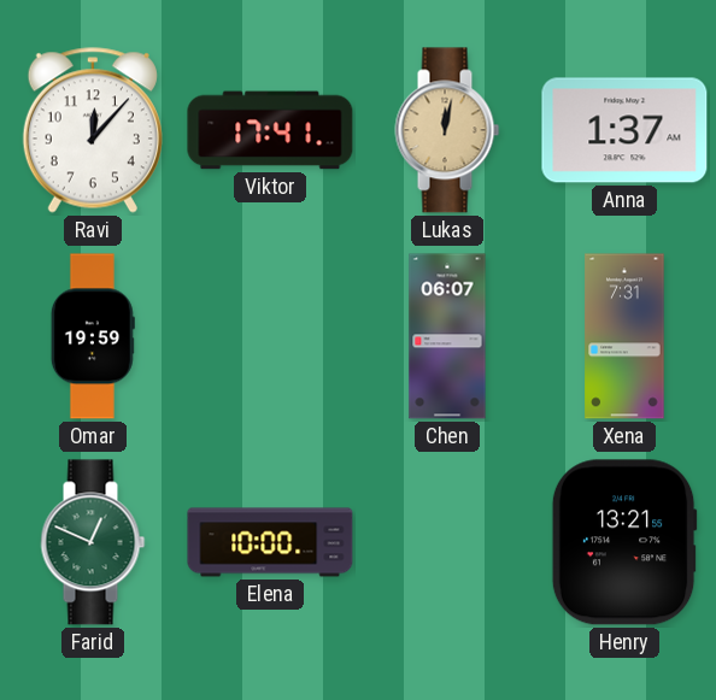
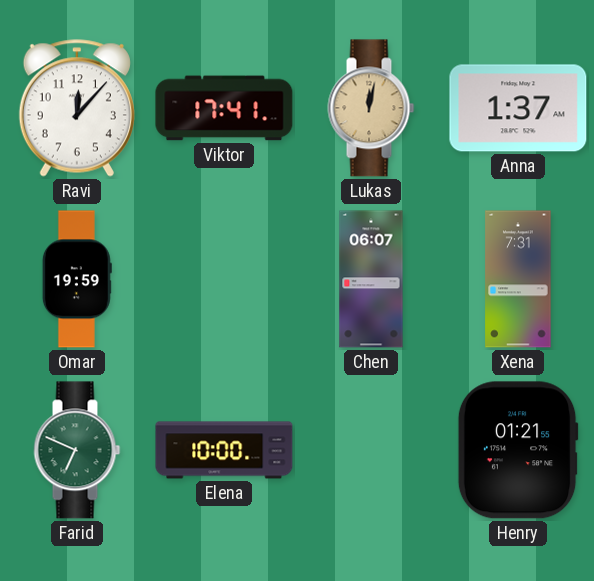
Farid: 12:49 -> 6:49 (77, 450)
Henry: 13:21 -> 01:21 (518, 450)
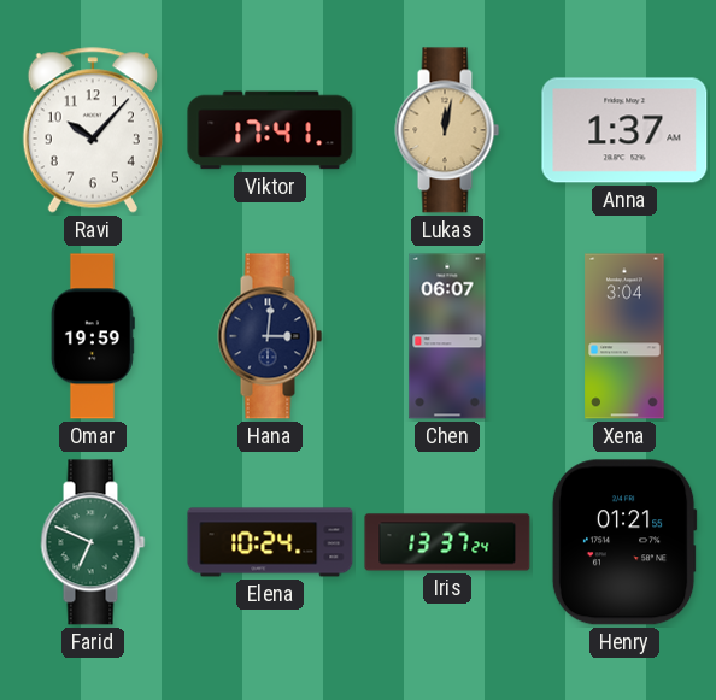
Ravi: 12:07 -> 10:07 (93, 130)
Hana: none -> 3:01 (270, 336)
Xena: 7:31 -> 3:04 (624, 336)
Elena: 10:00 -> 10:24 (270, 542)
Iris: none -> 13:37 (447, 542)
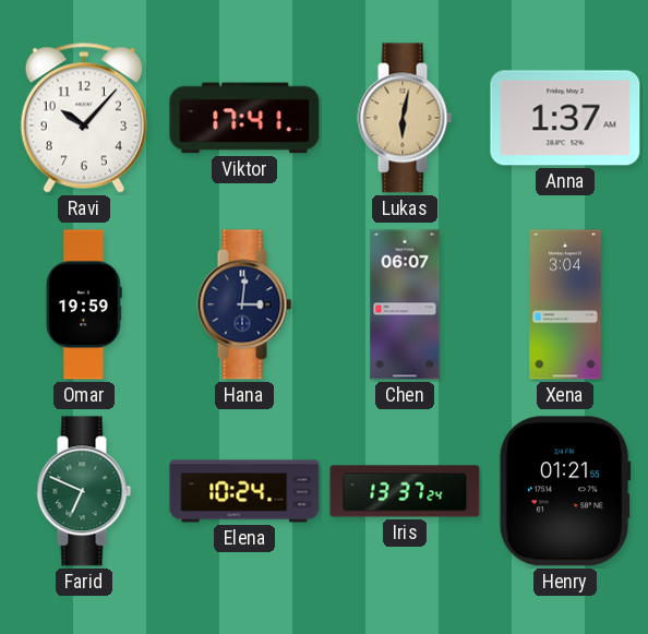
Lukas: 12:02 -> 6:02 (405, 118)
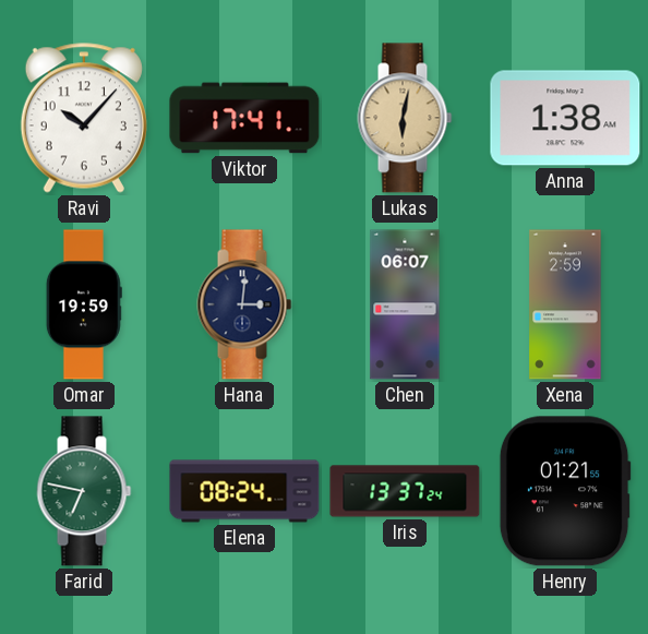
Anna: 1:37 -> 1:38 (565, 118)
Xena: 3:04 -> 2:59 (565, 304)
Farid: 6:49 -> 6:47 (84, 491)
Elena: 10:24 -> 08:24 (244, 491)
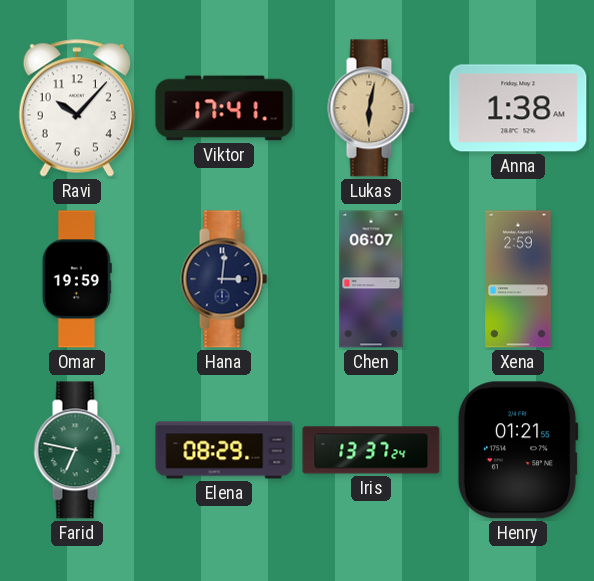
Elena: 08:24 -> 08:29 (224, 450)
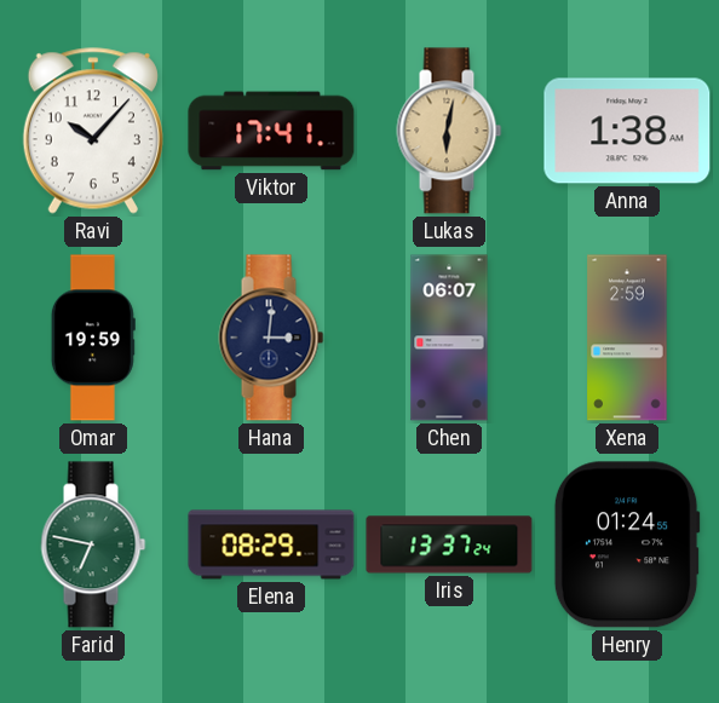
Henry: 01:21 -> 01:24 (627, 544)
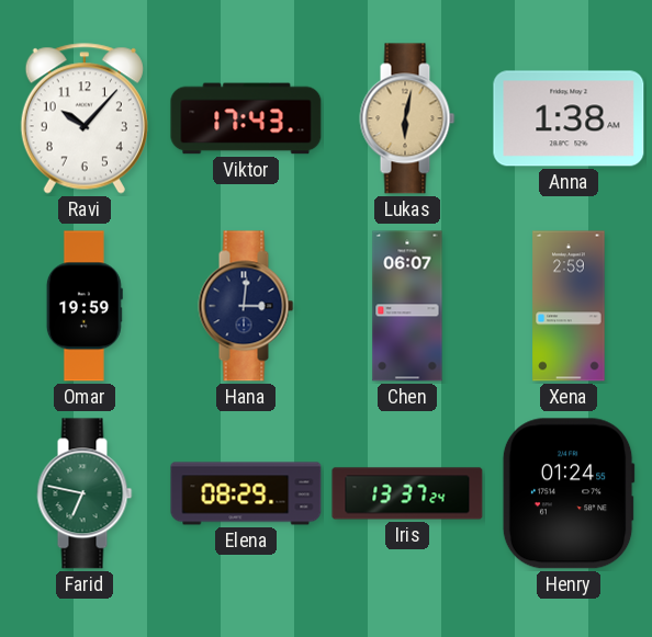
Viktor: 17:41 -> 17:43 (246, 118)
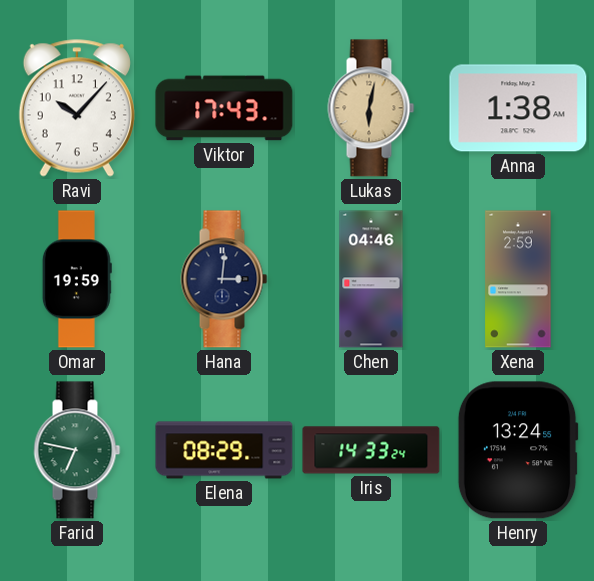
Chen: 06:07 -> 04:46 (371, 279)
Iris: 13:37 -> 14:33 (371, 450)
Henry: 01:24 -> 13:24 (518, 450)
